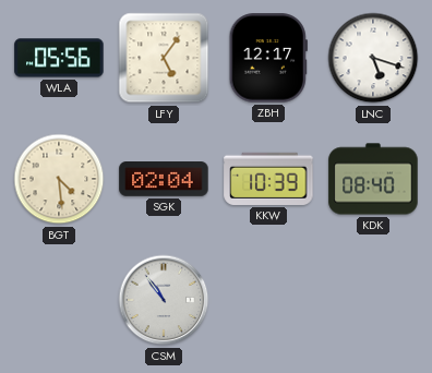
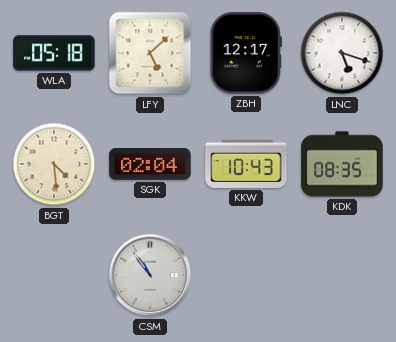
WLA: 05:56 -> 05:18 (54, 53)
LFY: 5:06 -> 5:08 (150, 53)
KKW: 10:39 -> 10:43 (246, 164)
KDK: 08:40 -> 08:35 (342, 164)
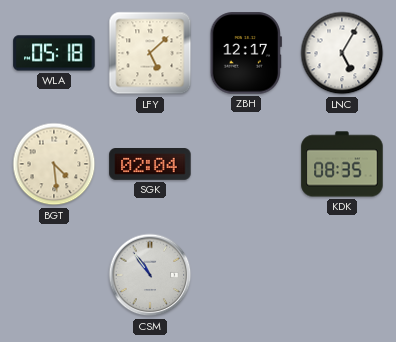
LNC: 5:18 -> 5:05 (342, 53)
KKW: 10:43 -> none (246, 164)
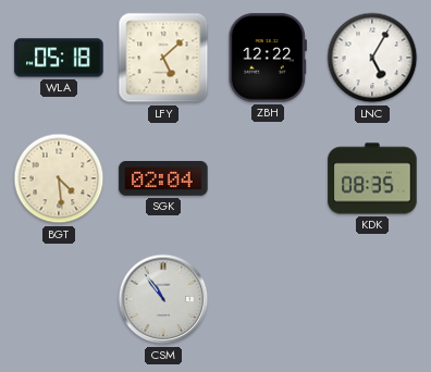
ZBH: 12:17 -> 12:22 (268, 58)
